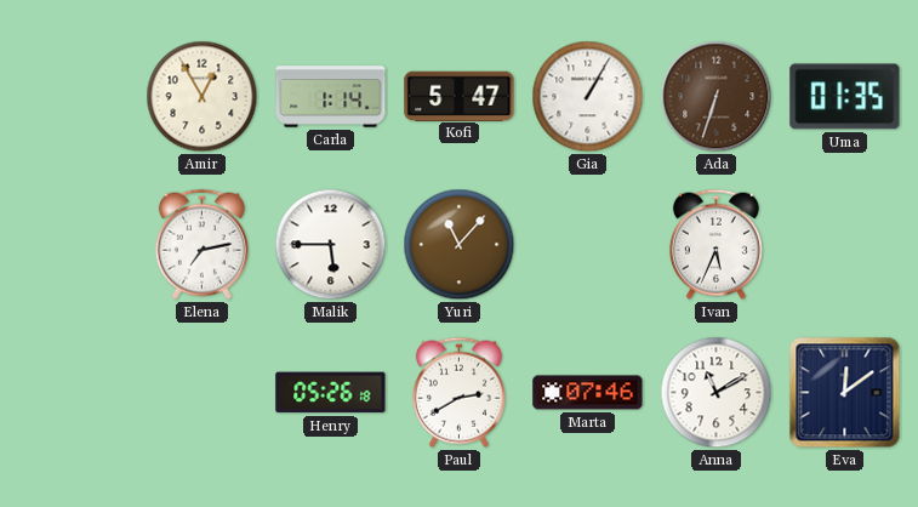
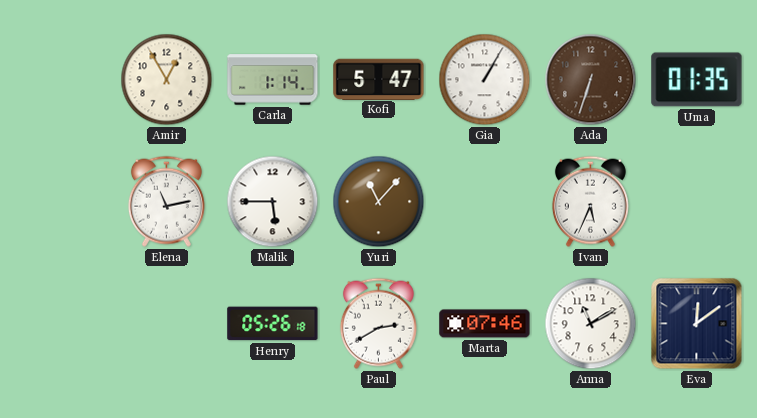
Elena: 7:13 -> 11:13 (166, 201)
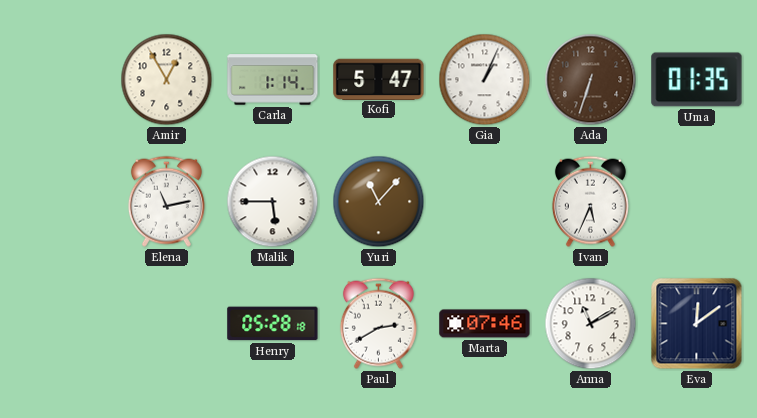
Gia: 1:05 -> 1:04 (485, 80)
Henry: 05:26 -> 05:28 (273, 324)
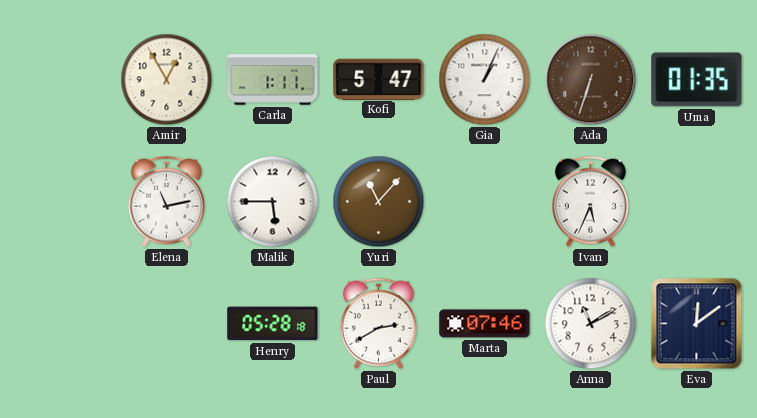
Carla: 1:14 -> 1:11 (273, 80)
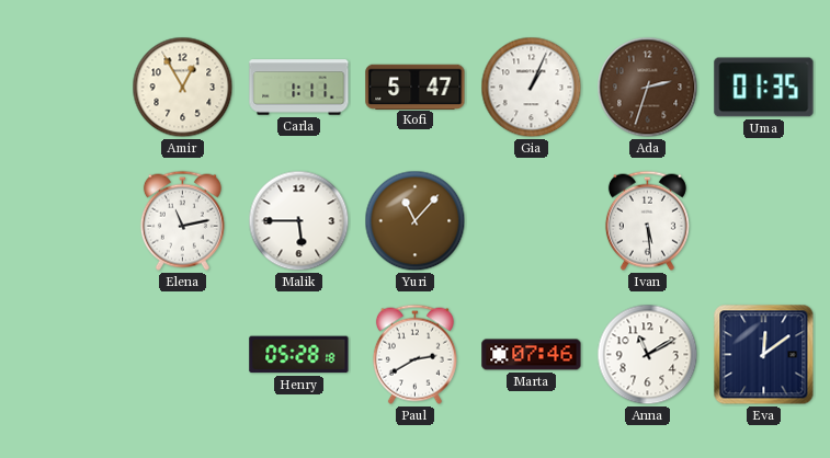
Ada: 6:33 -> 2:33 (648, 88)
Ivan: 5:34 -> 5:29 (647, 220)
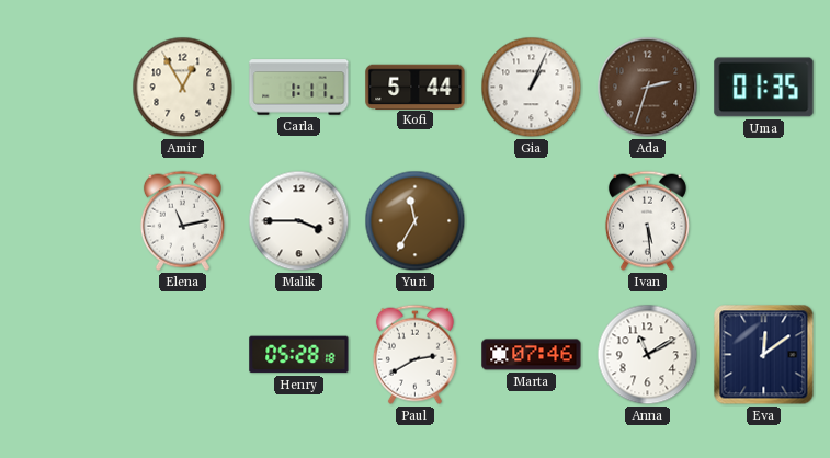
Kofi: 5:47 -> 5:44 (416, 87)
Malik: 5:45 -> 3:45 (299, 221)
Yuri: 11:07 -> 11:35 (416, 221)
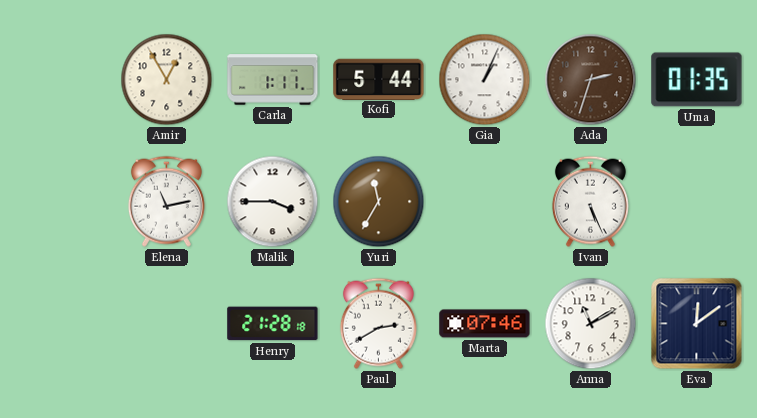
Ivan: 5:29 -> 5:26 (590, 201)
Henry: 05:28 -> 21:28 (273, 324)
